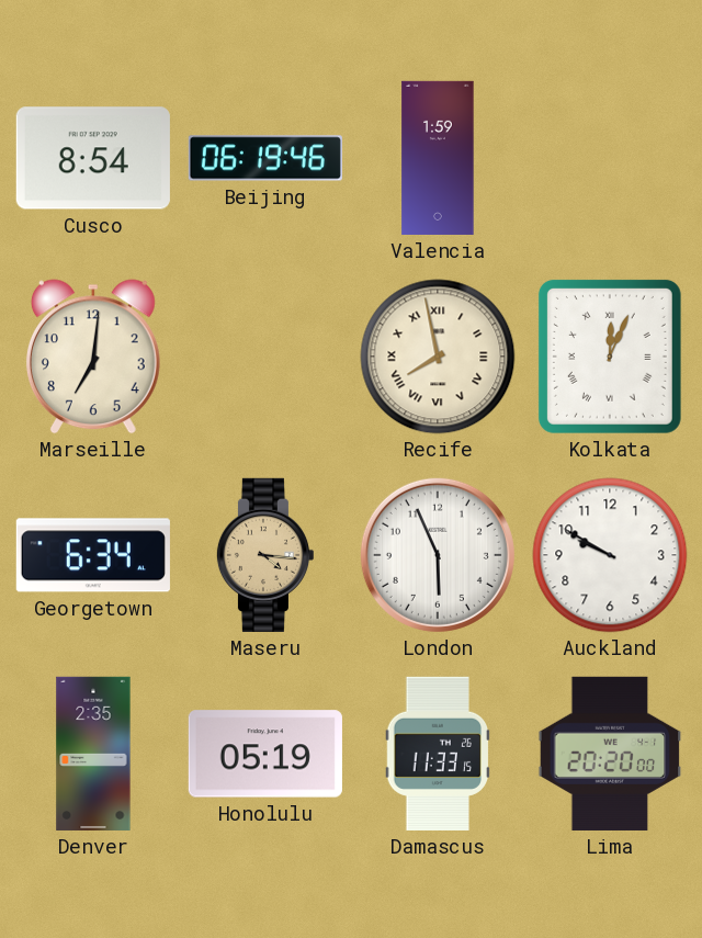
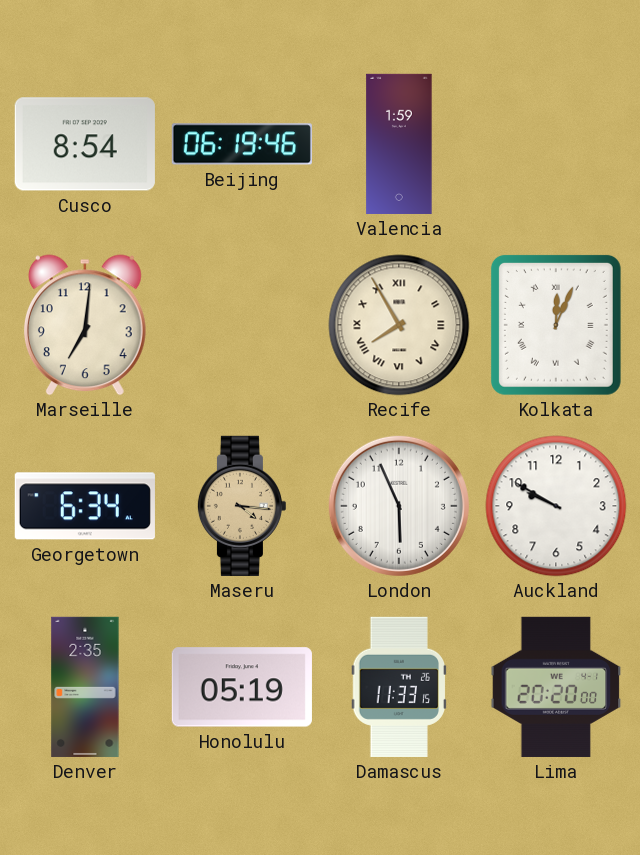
Recife: 7:58 -> 7:55 (399, 325)
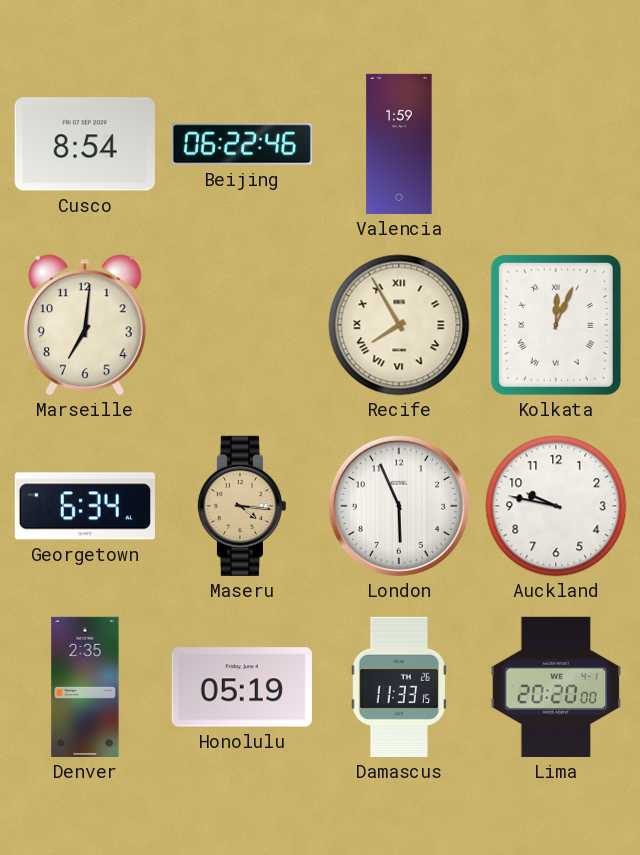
Beijing: 06:19 -> 06:22 (242, 144)
Auckland: 9:50 -> 9:47 (556, 506)
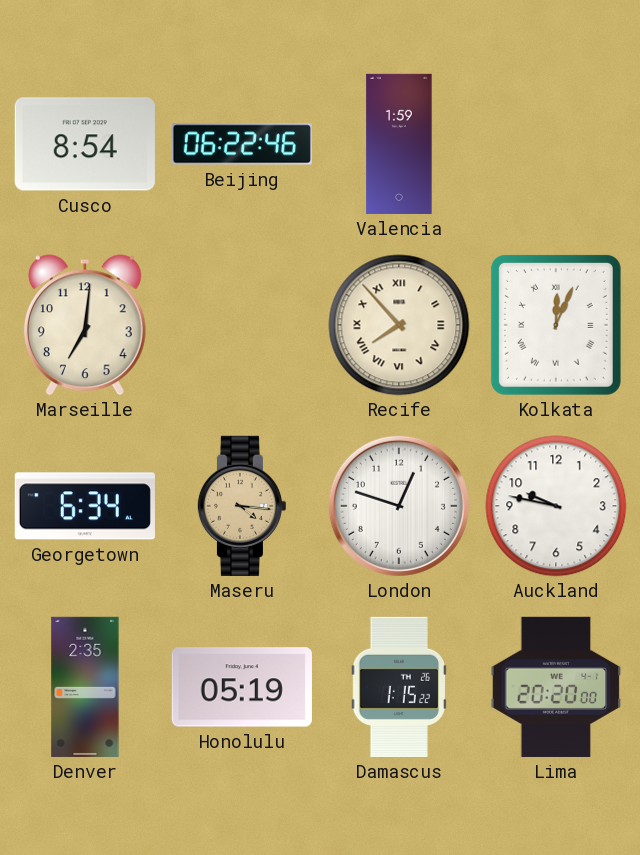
Recife: 7:55 -> 7:53 (399, 325)
London: 5:56 -> 12:48 (399, 506)
Damascus: 11:33 -> 1:15 (399, 687)
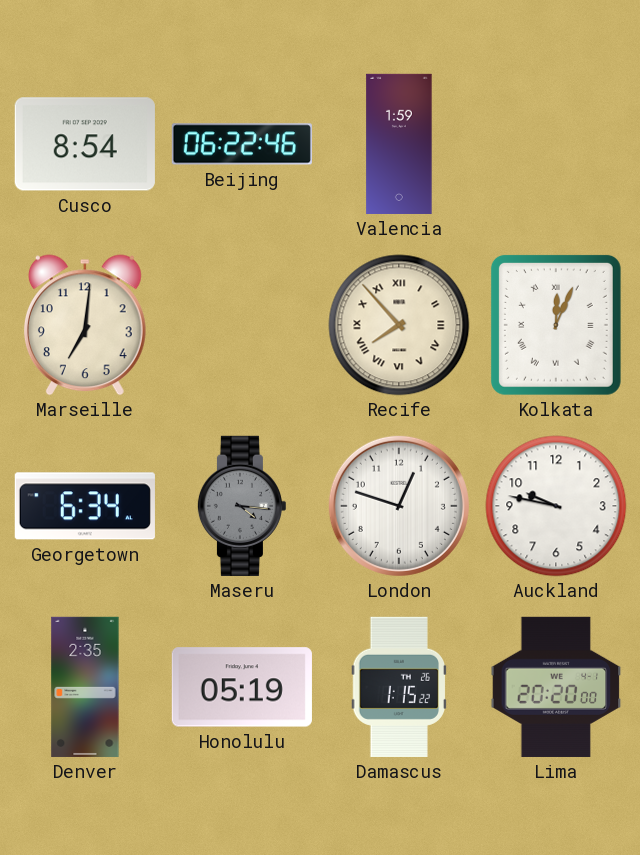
Maseru dial: champagne -> grey (241, 506)
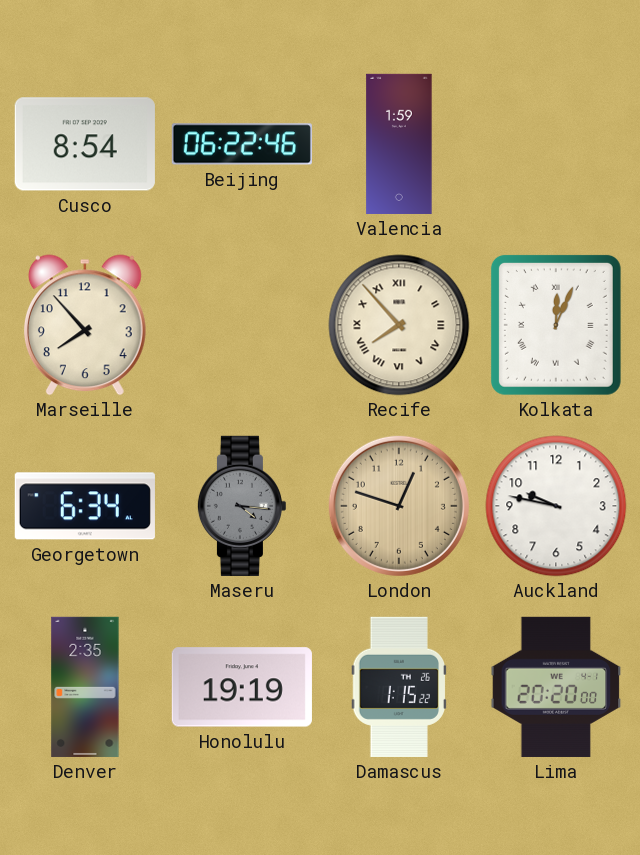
Marseille: 7:01 -> 7:53 (85, 325)
London dial: white -> champagne (399, 506)
Honolulu: 05:19 -> 19:19 (242, 687)
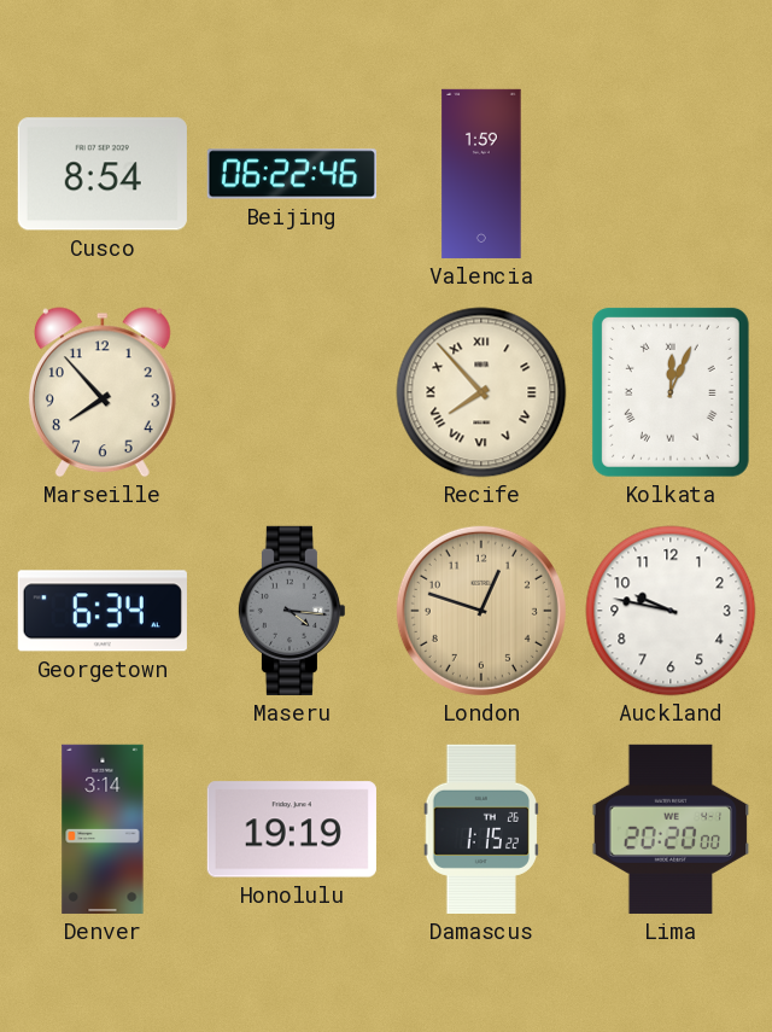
Denver: 2:35 -> 3:14 (103, 829)
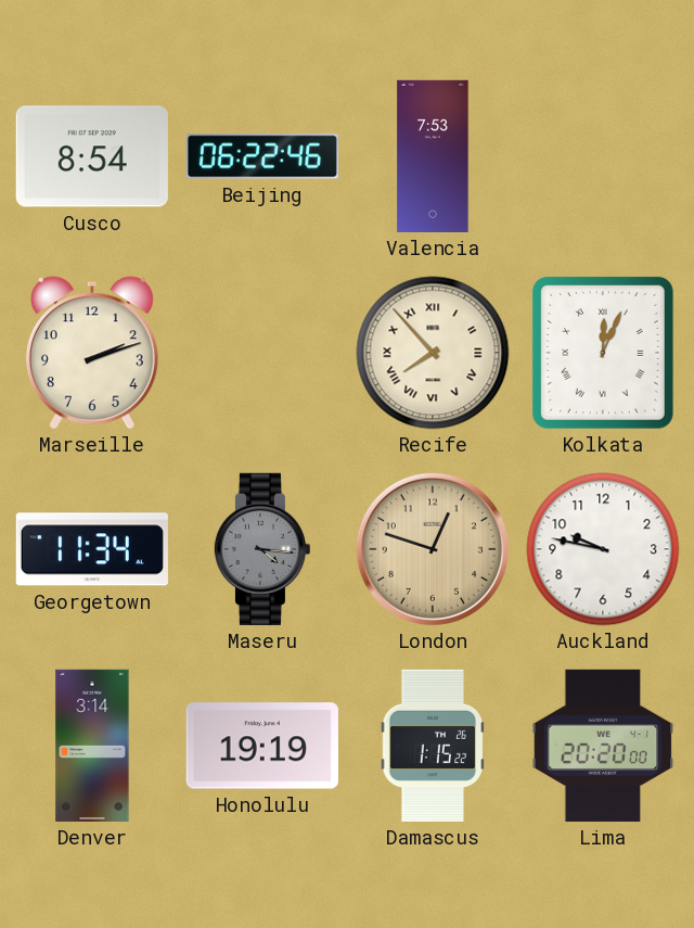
Valencia: 1:59 -> 7:53 (433, 156)
Marseille: 7:53 -> 2:12 (92, 353)
Georgetown: 6:34 -> 11:34 (92, 549)
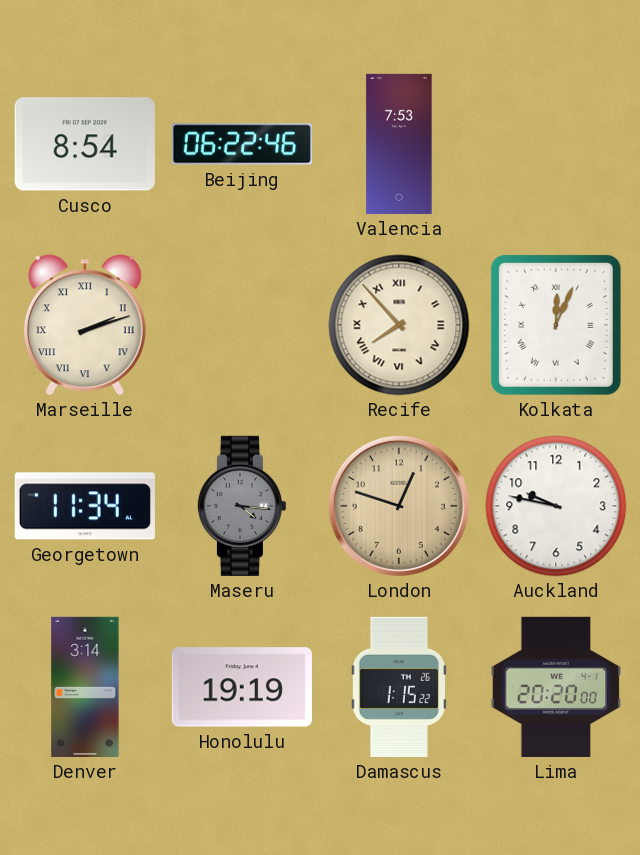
Marseille numerals: Arabic -> Roman (85, 325)
